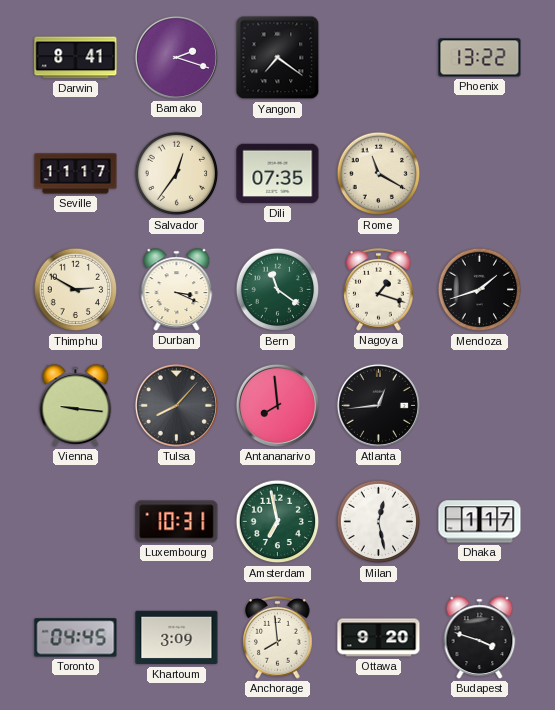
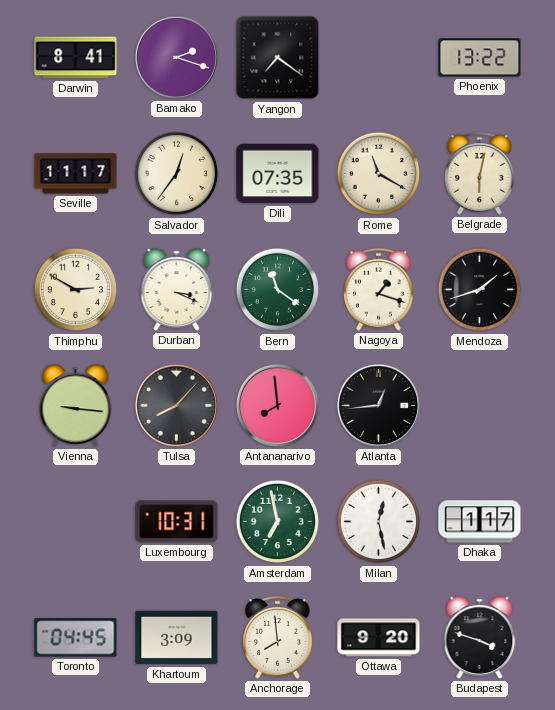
Belgrade: none -> 6:02 (480, 174)
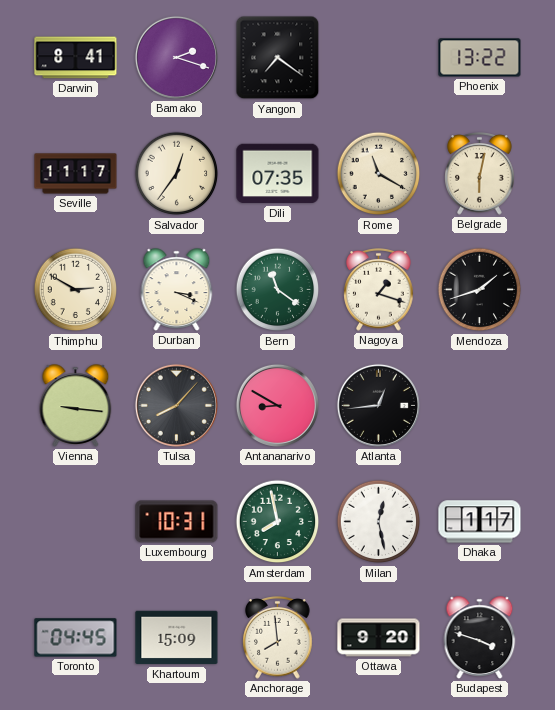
Antananarivo: 7:59 -> 8:50 (277, 405)
Amsterdam: 6:58 -> 7:58 (278, 522)
Khartoum: 3:09 -> 15:09 (177, 638)
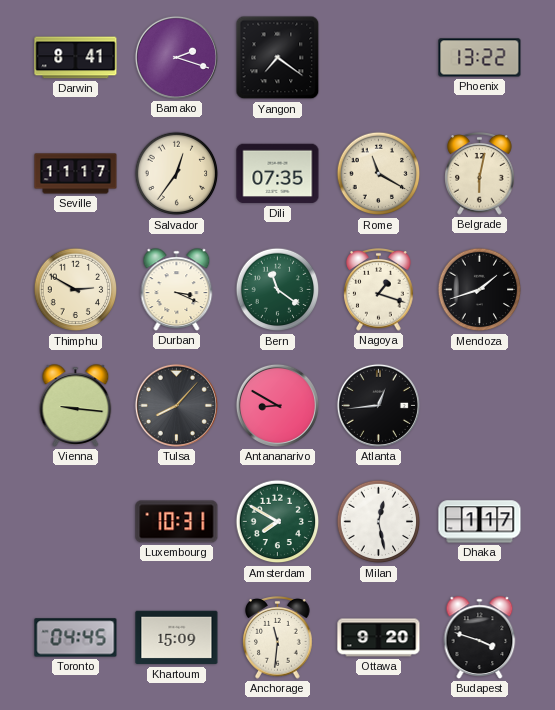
Amsterdam: 7:58 -> 7:50 (278, 522)
Anchorage: 7:59 -> 11:31 (278, 638)
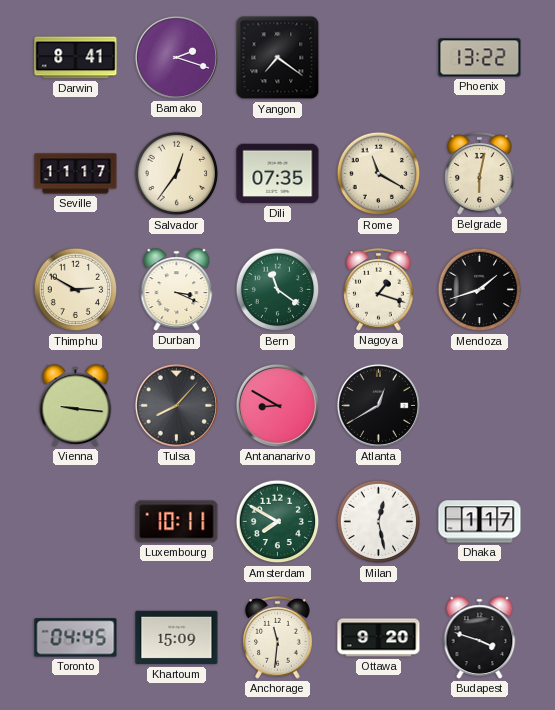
Atlanta: 12:44 -> 12:40 (378, 405)
Luxembourg: 10:31 -> 10:11 (177, 522)
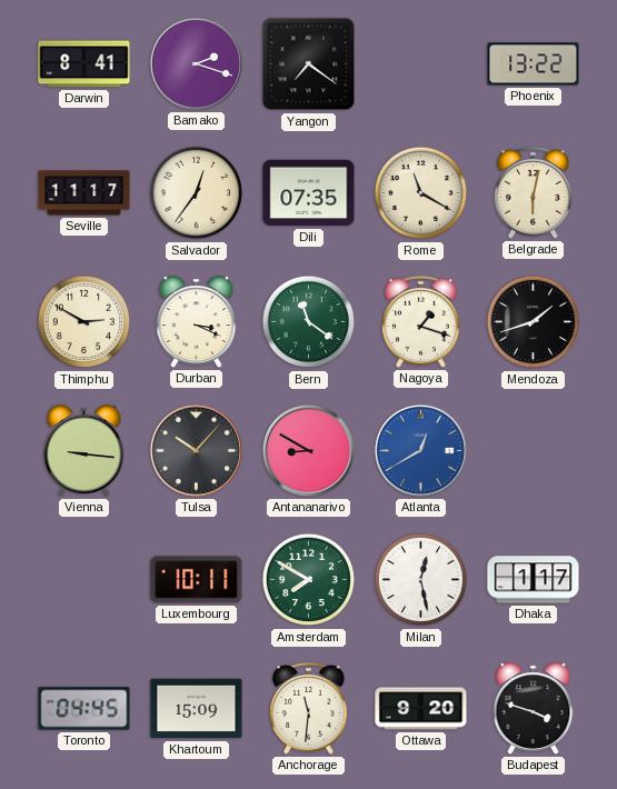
Tulsa: 8:07 -> 10:07 (196, 450)
Atlanta dial: black -> blue (420, 450)
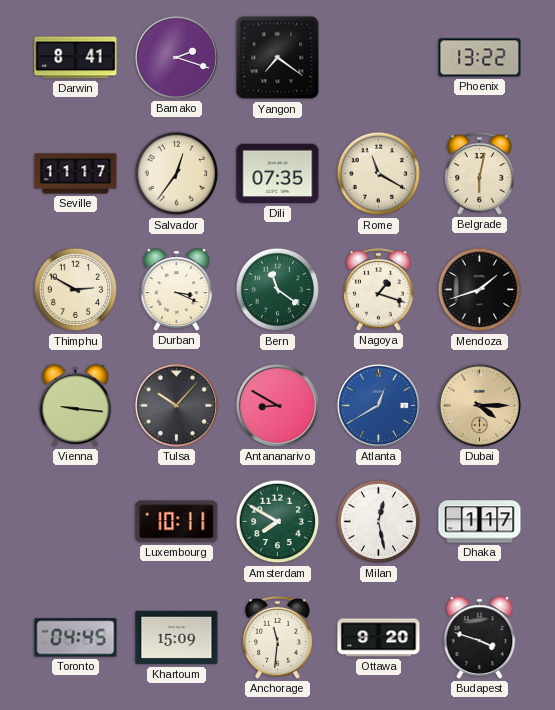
Dubai: none -> 4:15 (479, 405)
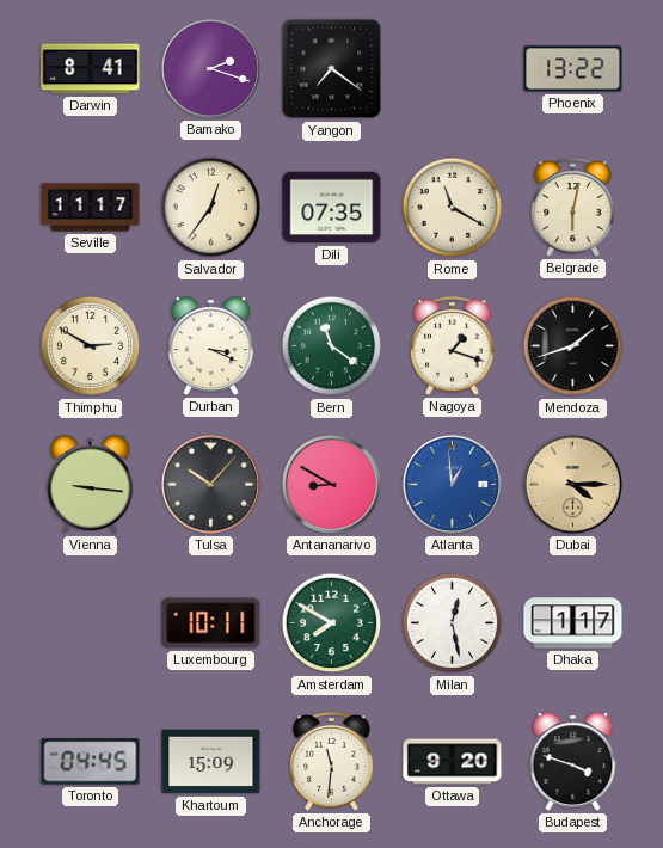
Atlanta: 12:40 -> 12:59 (452, 484)
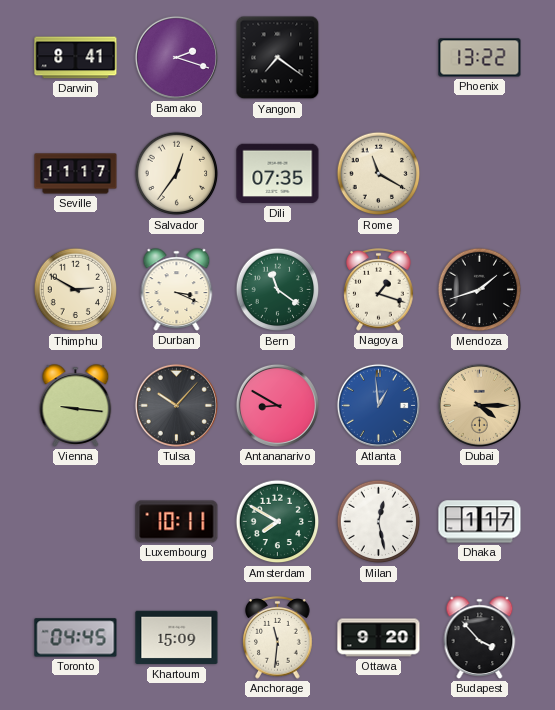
Belgrade: 6:02 -> none (573, 208)
Budapest: 3:48 -> 3:53 (480, 638)
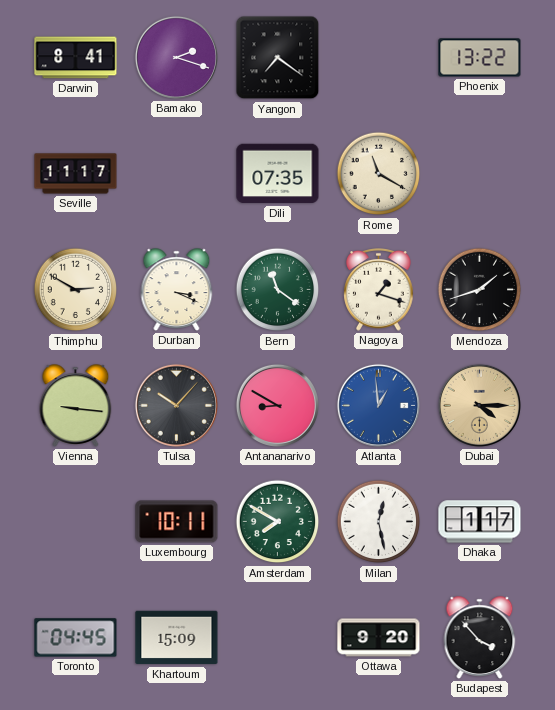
Salvador: 12:36 -> none (177, 174)
Anchorage: 11:31 -> none (278, 638)
